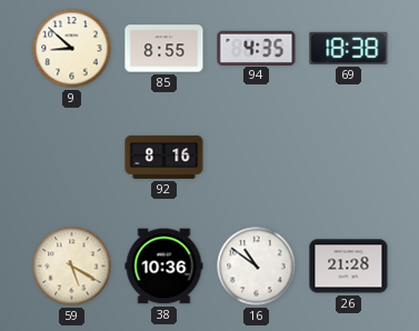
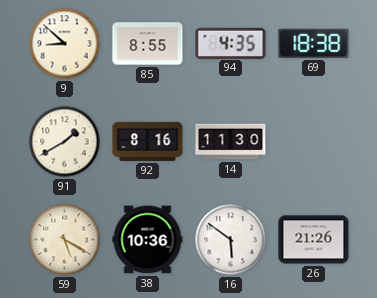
91: none -> 1:40 (65, 142)
14: none -> 11:30 (231, 142)
16: 10:51 -> 5:51 (231, 240)
26: 21:28 -> 21:26 (314, 240)
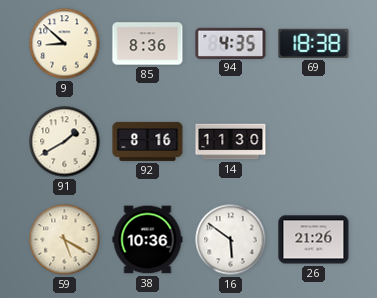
85: 8:55 -> 8:36 (148, 44)
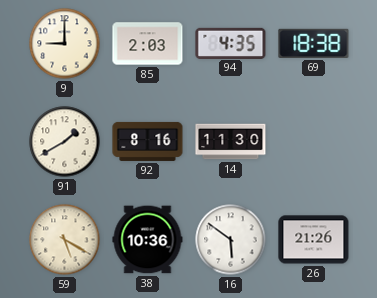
9: 8:52 -> 9:00 (65, 44)
85: 8:36 -> 2:03 (148, 44)
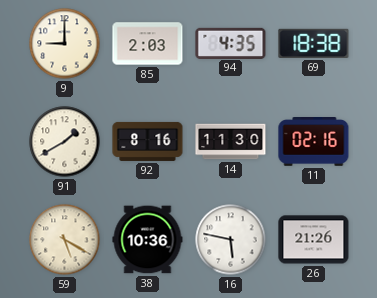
11: none -> 02:16 (314, 142)
16: 5:51 -> 5:47 (231, 240)
